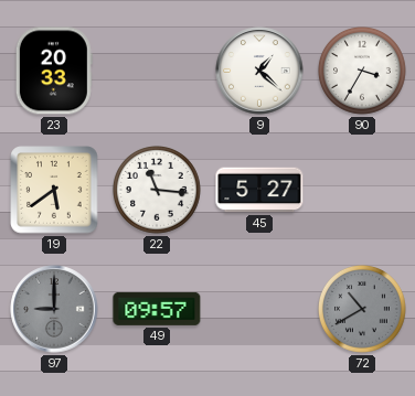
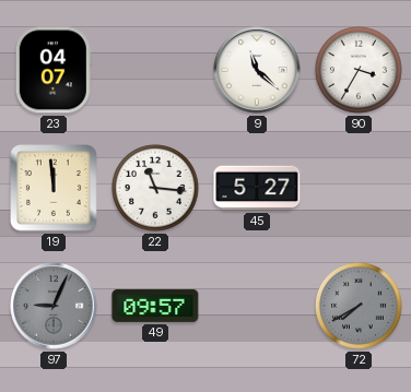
23: 20:33 -> 04:07 (54, 70)
9: 1:22 -> 11:22 (257, 70)
19: 5:39 -> 11:59 (54, 188)
97: 9:00 -> 9:04 (54, 306)
72: 10:40 -> 7:40 (360, 307)
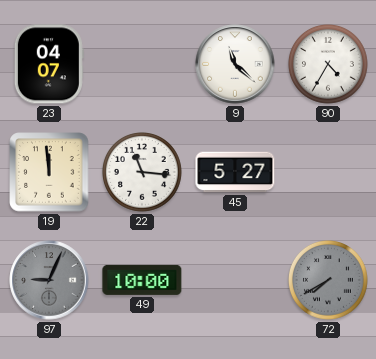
90: 3:35 -> 4:35 (329, 65)
49: 09:57 -> 10:00 (142, 280)
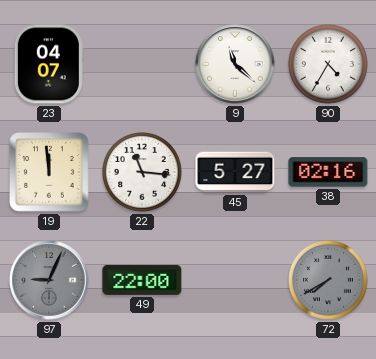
38: none -> 02:16 (328, 172)
49: 10:00 -> 22:00 (142, 280)
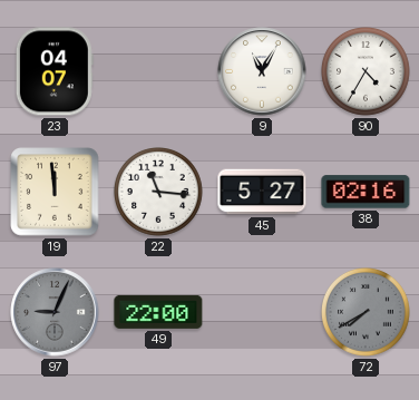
9: 11:22 -> 11:05 (262, 71)
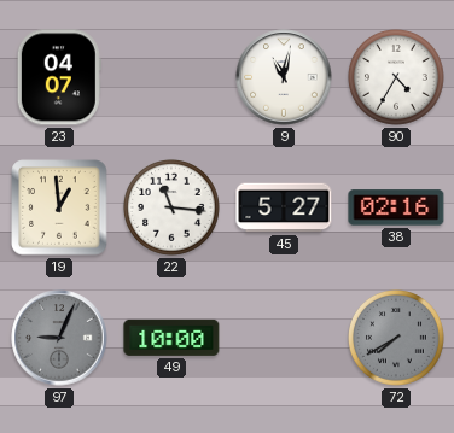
9: 11:05 -> 11:02 (284, 77)
19: 11:59 -> 12:59 (59, 207)
49: 22:00 -> 10:00 (171, 338)
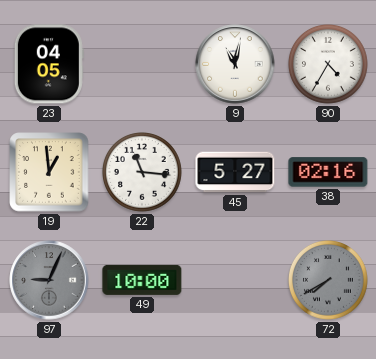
23: 04:07 -> 04:05 (49, 64)
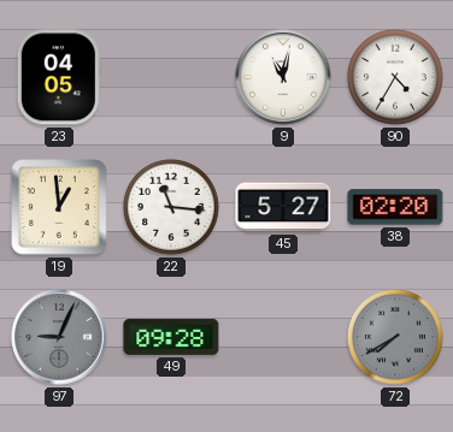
38: 02:16 -> 02:20 (395, 207)
49: 10:00 -> 09:28 (171, 337)
